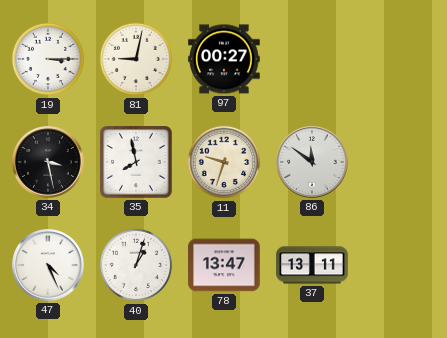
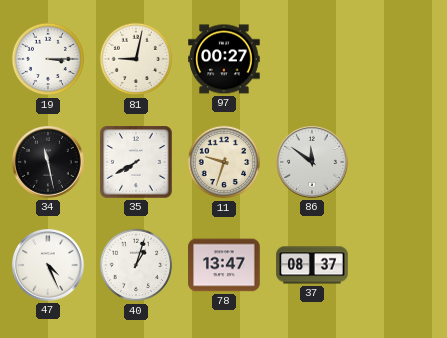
34: 3:28 -> 11:28 (49, 163)
35: 7:58 -> 7:40 (136, 162)
37: 13:11 -> 08:37 (312, 265)
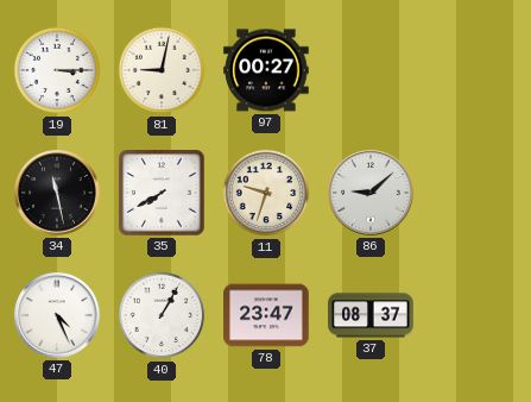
86: 11:51 -> 9:08 (372, 194)
40: 1:03 -> 1:05 (162, 315)
78: 13:47 -> 23:47 (266, 315)
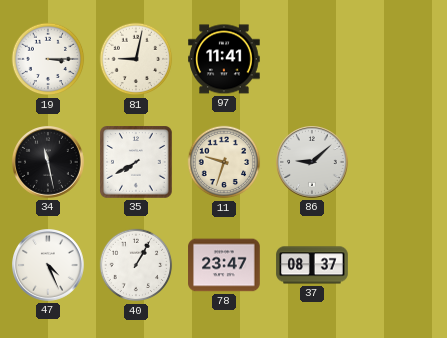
97: 00:27 -> 11:41 (224, 59)
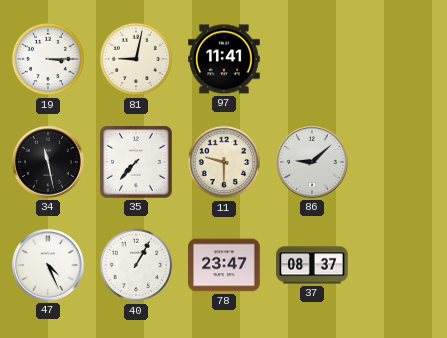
35: 7:40 -> 7:37 (136, 162)
11: 9:33 -> 9:30 (224, 162)
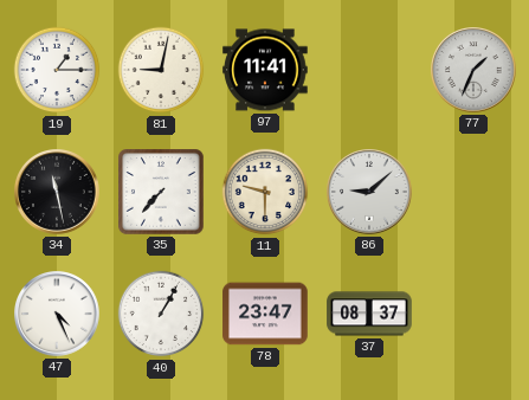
19: 3:15 -> 1:15 (57, 70)
77: none -> 1:34 (475, 71)
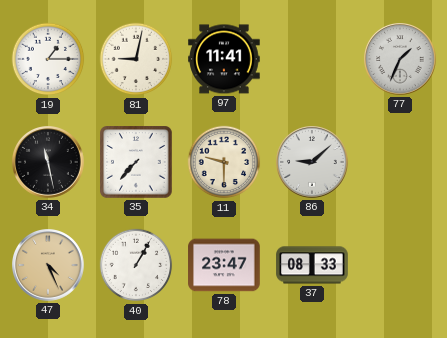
47 dial: white -> champagne (49, 266)
37: 08:37 -> 08:33 (312, 265)
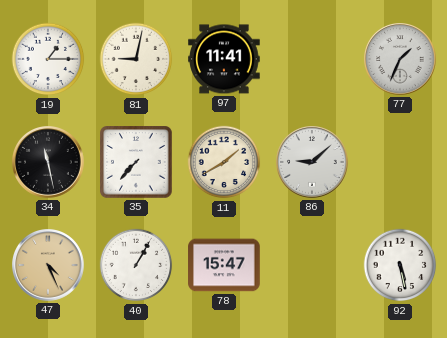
11: 9:30 -> 1:40 (224, 162)
78: 23:47 -> 15:47 (224, 265)
37: 08:33 -> none (312, 265)
92: none -> 5:28 (400, 265)
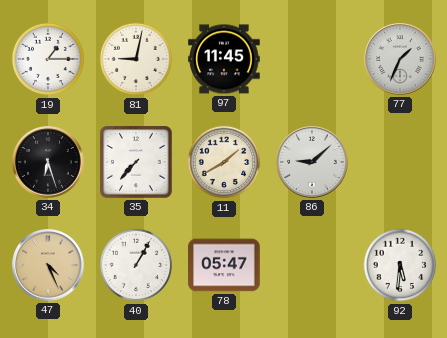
97: 11:41 -> 11:45 (224, 59)
34: 11:28 -> 6:27 (49, 163)
78: 15:47 -> 05:47 (224, 265)
92: 5:28 -> 5:31 (400, 265)
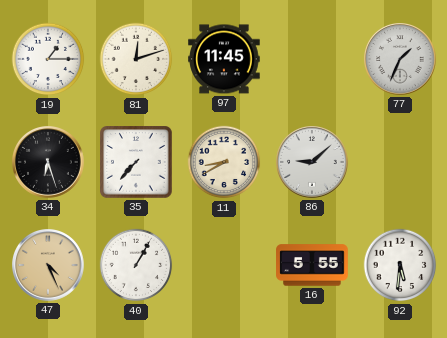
81: 9:02 -> 12:12 (136, 59)
11: 1:40 -> 8:40 (224, 162)
78: 05:47 -> none (224, 265)
16: none -> 5:55 (312, 265)
